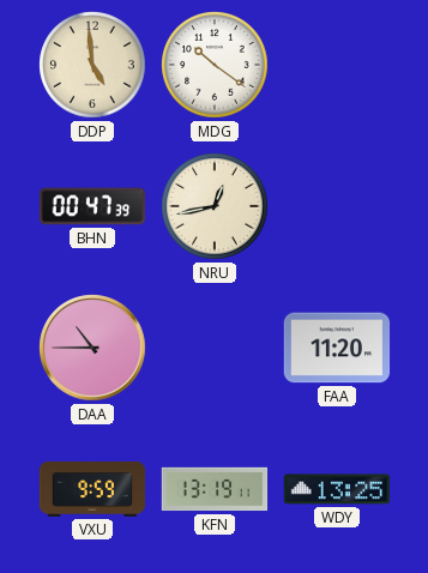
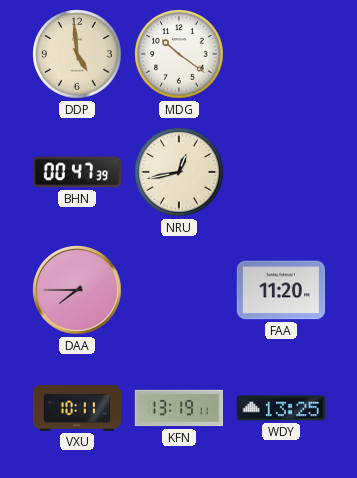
DAA: 10:45 -> 7:45 (77, 290)
VXU: 9:59 -> 10:11 (77, 409)
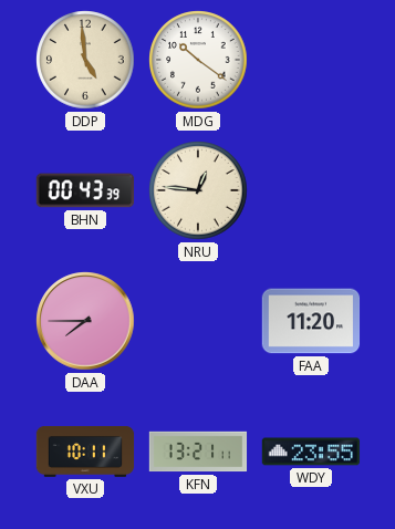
BHN: 00:47 -> 00:43 (85, 190)
NRU: 12:43 -> 12:46 (198, 190)
KFN: 13:19 -> 13:21 (198, 452)
WDY: 13:25 -> 23:55 (311, 452)
